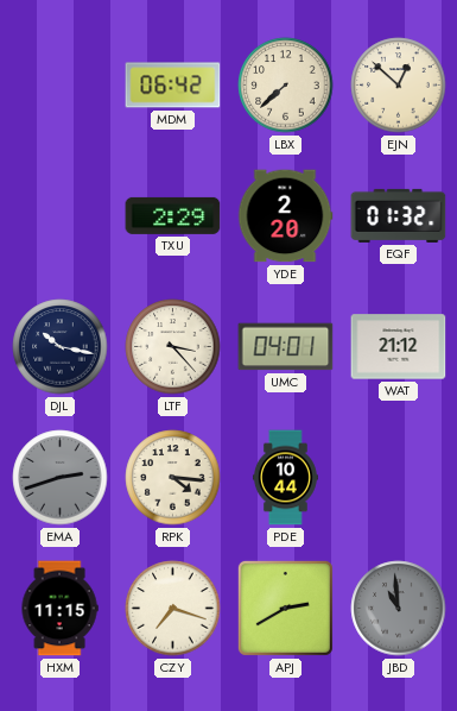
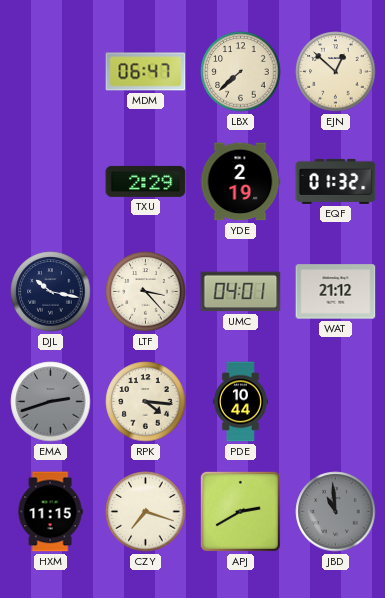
MDM: 06:42 -> 06:47 (146, 72)
YDE: 2:20 -> 2:19 (240, 182)
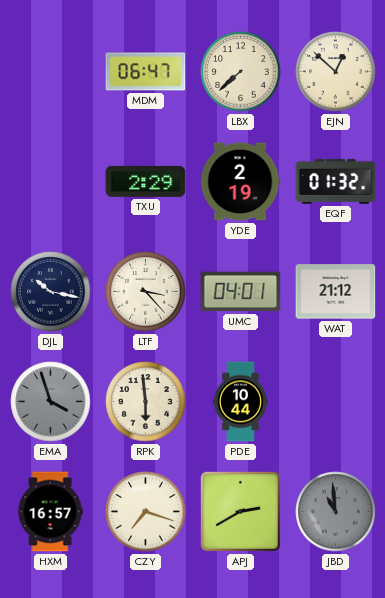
EMA: 2:42 -> 3:57 (51, 402)
RPK: 4:16 -> 5:59 (146, 402)
HXM: 11:15 -> 16:57 (50, 512)
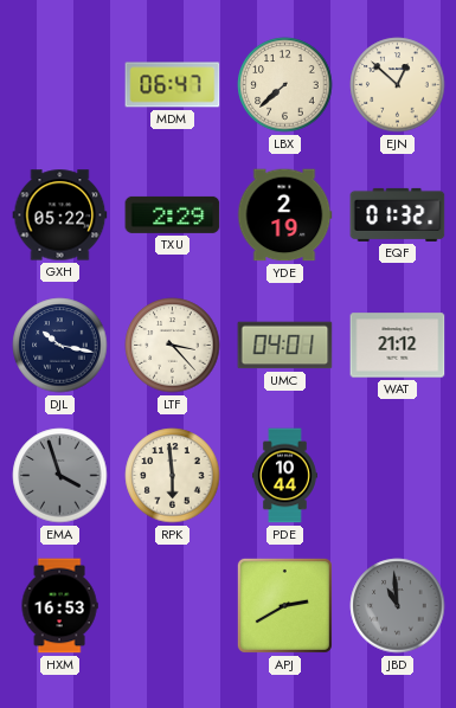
GXH: none -> 05:22 (60, 215)
HXM: 16:57 -> 16:53 (59, 606)
CZY: 7:18 -> none (146, 512)
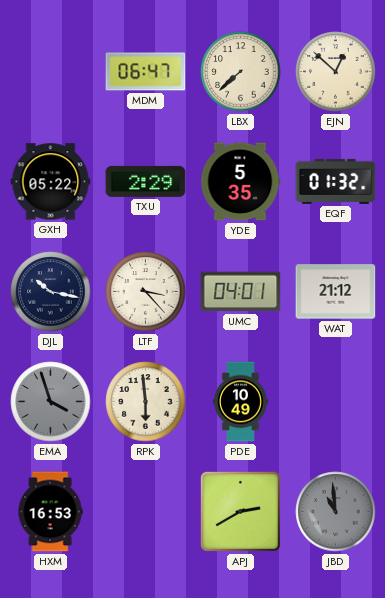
YDE: 2:19 -> 5:35 (240, 182)
PDE: 10:44 -> 10:49 (240, 402)
